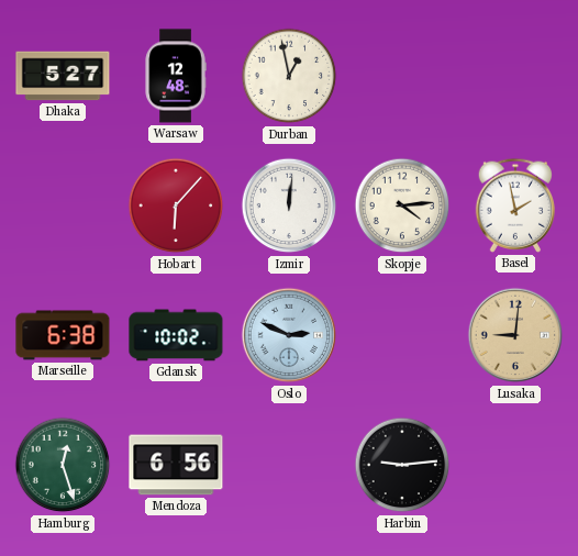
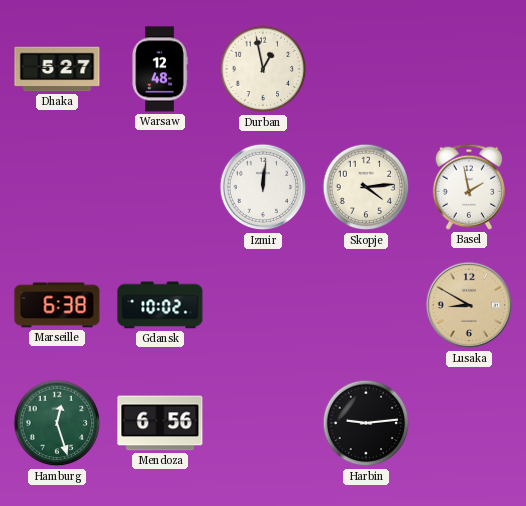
Hobart: 6:07 -> none (176, 205)
Oslo: 2:49 -> none (289, 335)
Lusaka: 9:01 -> 8:50 (469, 305)
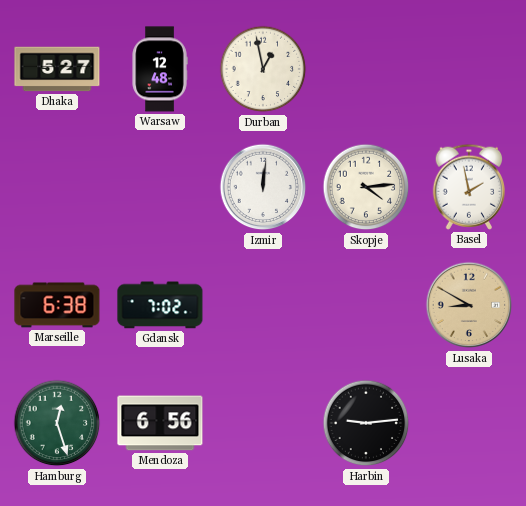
Gdansk: 10:02 -> 7:02 (160, 305)
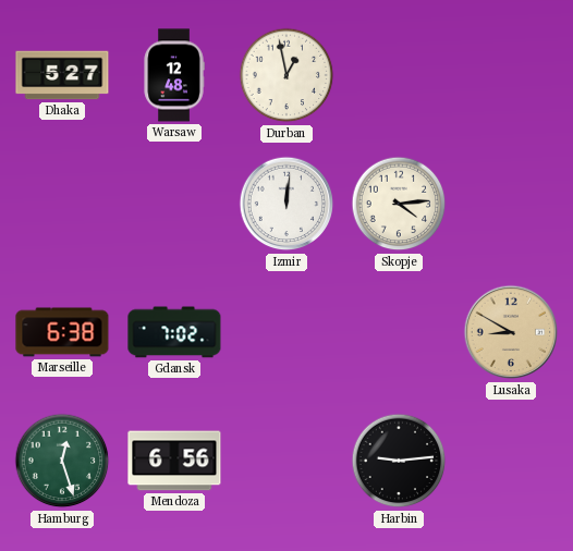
Basel: 1:58 -> none (468, 187)
